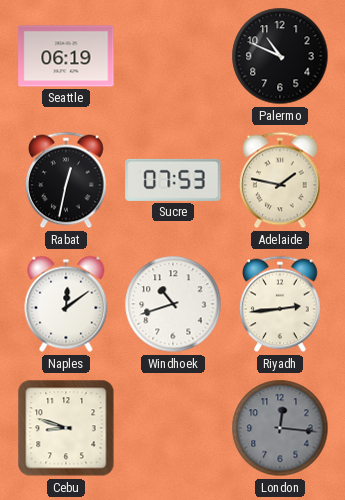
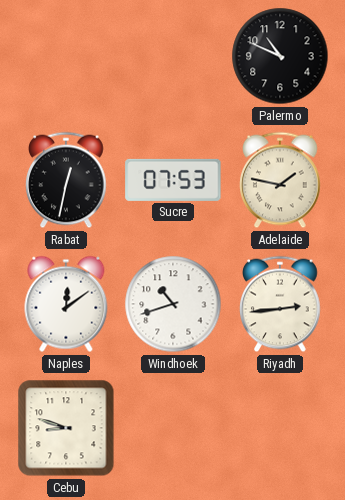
Seattle: 06:19 -> none (66, 56)
London: 12:16 -> none (280, 428)
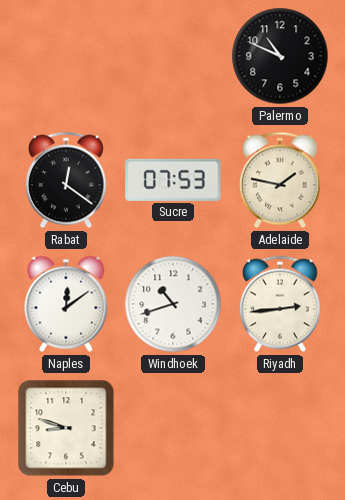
Rabat: 12:32 -> 12:21 (66, 180)
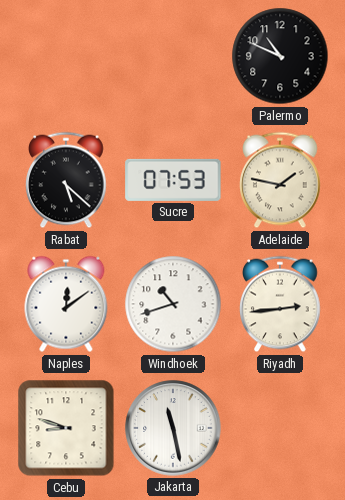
Rabat: 12:21 -> 5:22 (66, 180)
Jakarta: none -> 11:28 (173, 428)
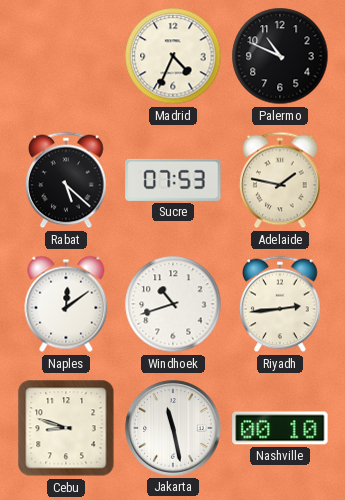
Madrid: none -> 4:34 (173, 56)
Nashville: none -> 00:10 (280, 428)
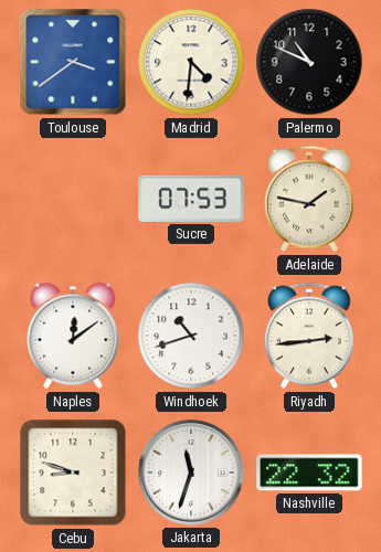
Toulouse: none -> 3:39 (73, 62)
Madrid: 4:34 -> 4:31 (191, 62)
Rabat: 5:22 -> none (66, 180)
Jakarta: 11:28 -> 11:33 (191, 473)
Nashville: 00:10 -> 22:32 (309, 473)
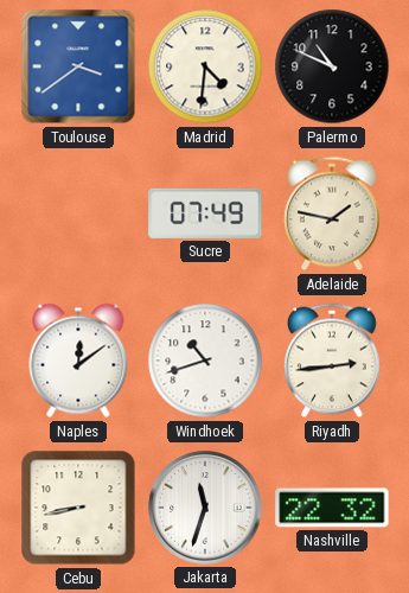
Sucre: 07:53 -> 07:49 (205, 213)
Cebu: 8:48 -> 8:43 (78, 508)
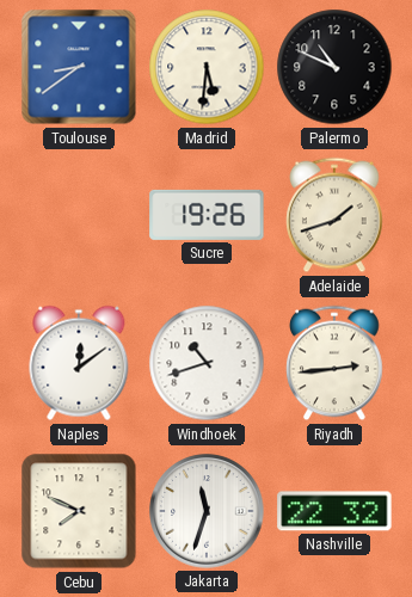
Toulouse: 3:39 -> 8:39 (79, 67)
Madrid: 4:31 -> 5:31 (207, 67)
Sucre: 07:49 -> 19:26 (207, 215)
Adelaide: 1:47 -> 1:42 (334, 215)
Cebu: 8:43 -> 7:49 (79, 511)
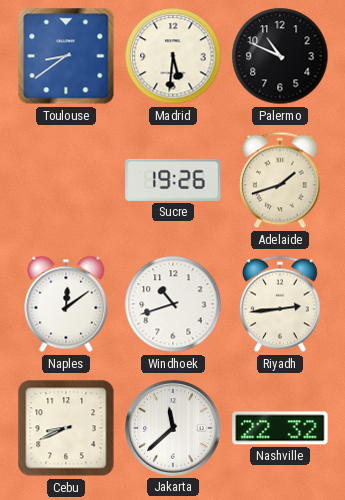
Cebu: 7:49 -> 8:41 (66, 428)
Jakarta: 11:33 -> 11:38 (173, 428)
